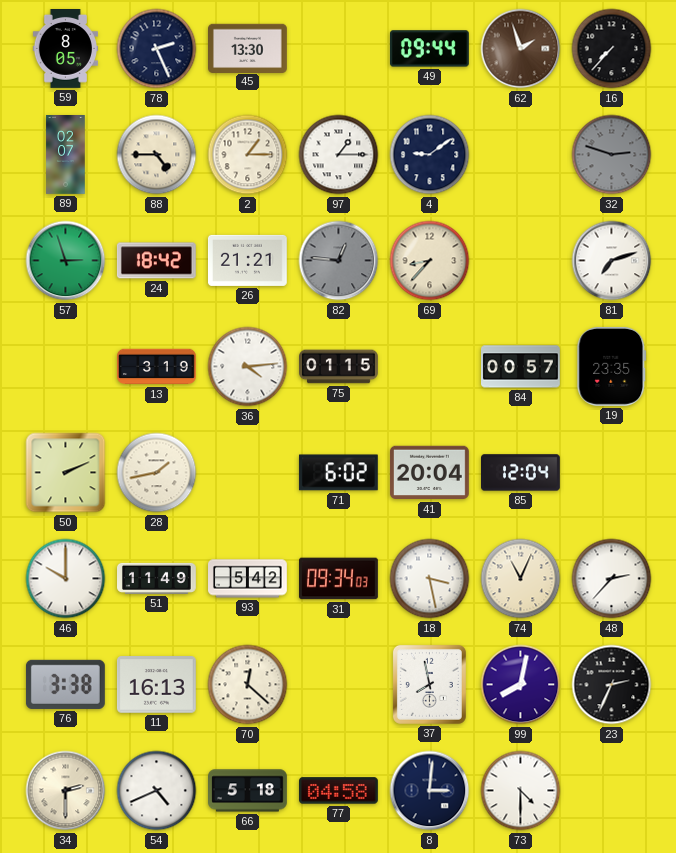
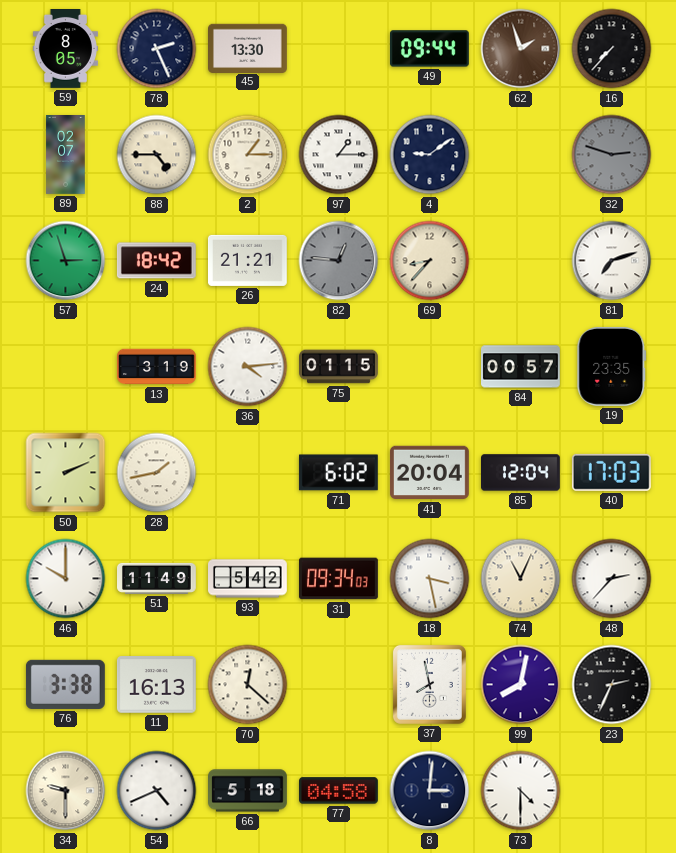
40: none -> 17:03 (611, 472)
34: 2:30 -> 9:30 (66, 791)
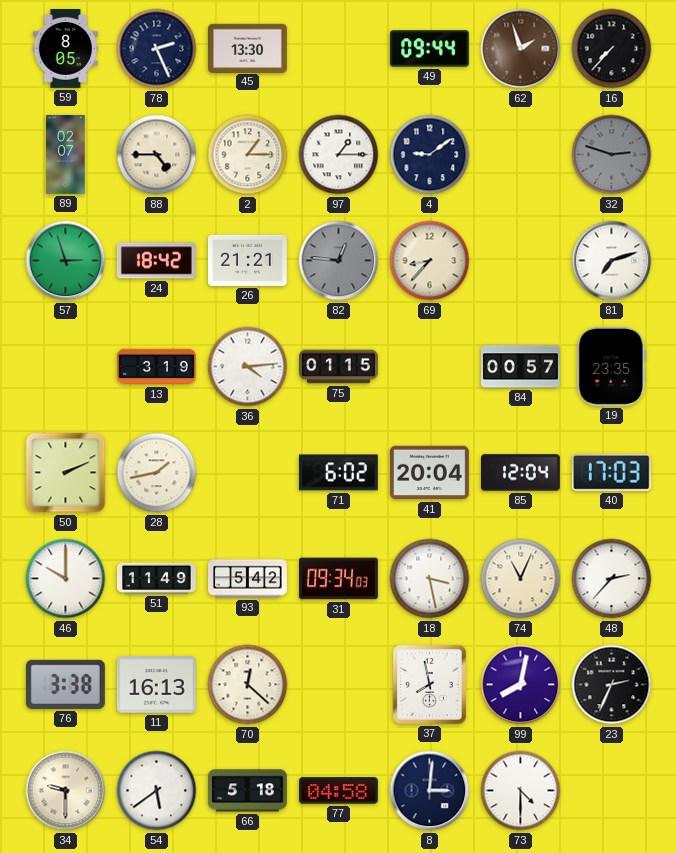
54: 4:41 -> 5:39 (157, 791)
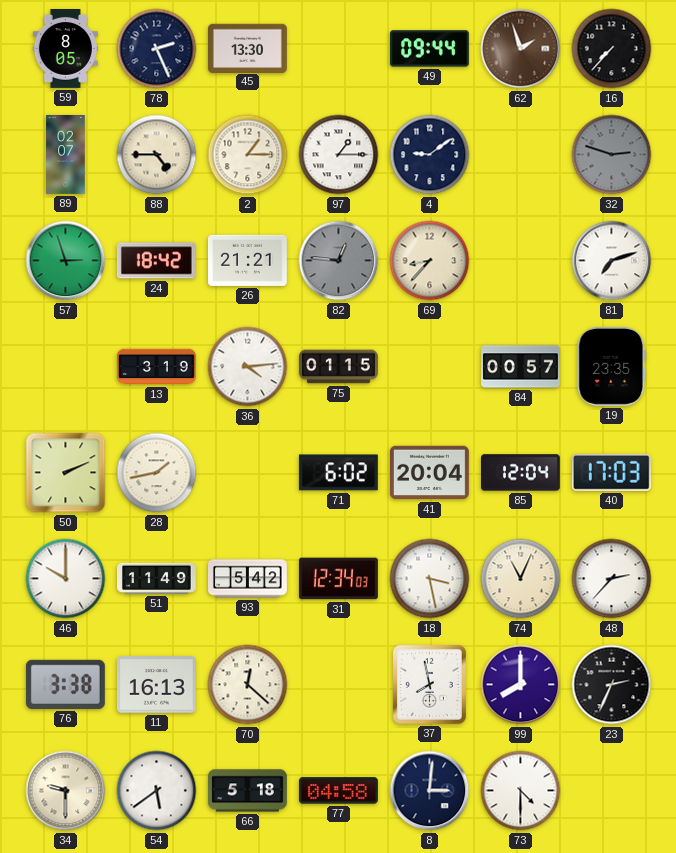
31: 09:34 -> 12:34 (339, 579)
99: 8:02 -> 8:00 (521, 685)
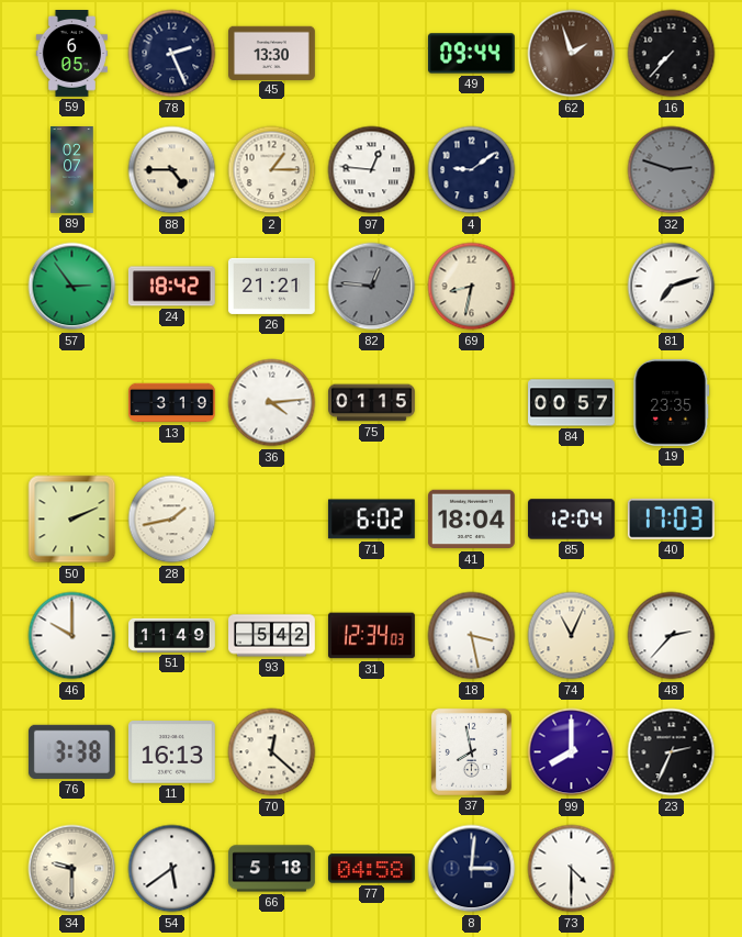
59: 8:05 -> 6:05 (71, 54)
97: 1:15 -> 12:46 (372, 170)
57: 2:57 -> 2:54 (72, 287)
69: 8:37 -> 8:32 (472, 287)
41: 20:04 -> 18:04 (471, 520)
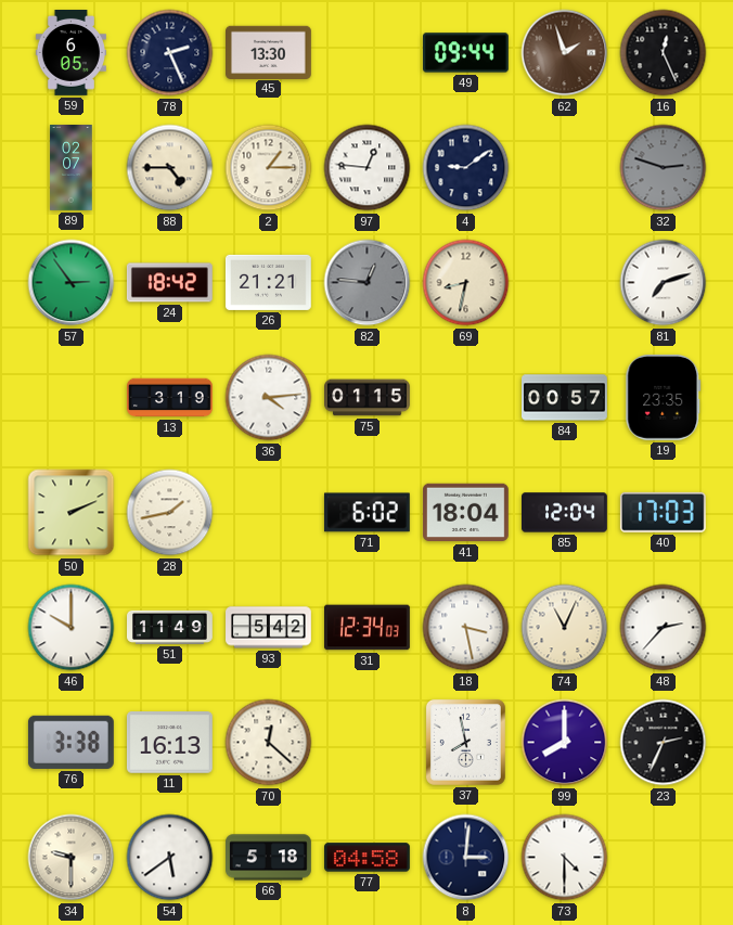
16: 7:37 -> 12:26 (664, 53)
